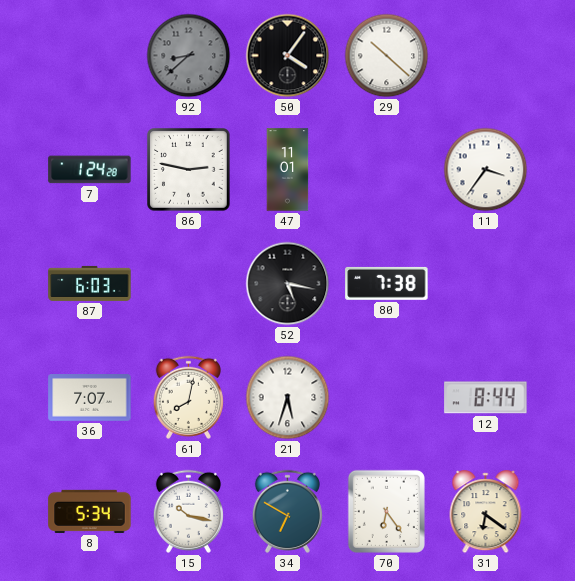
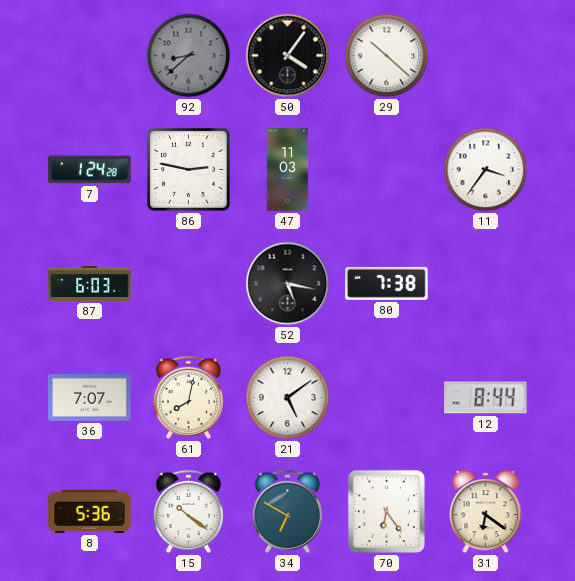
47: 11:01 -> 11:03 (288, 170)
21: 5:33 -> 5:09 (288, 398)
8: 5:34 -> 5:36 (90, 511)
15: 10:17 -> 10:21 (188, 511)
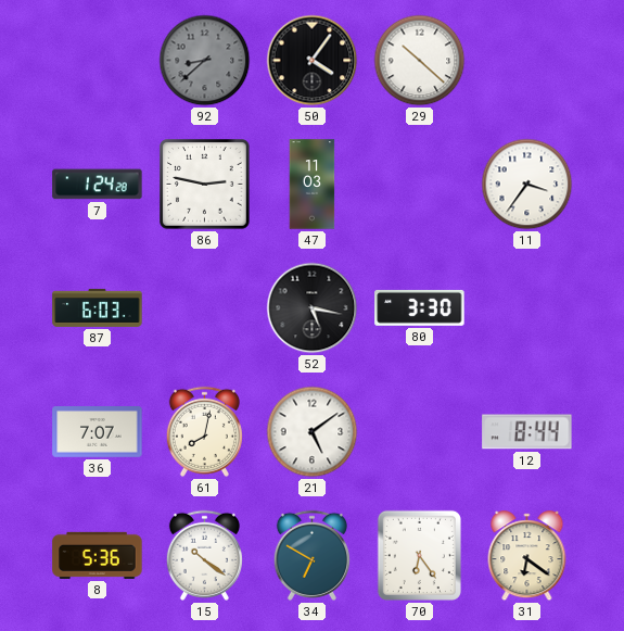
80: 7:38 -> 3:30 (420, 307)
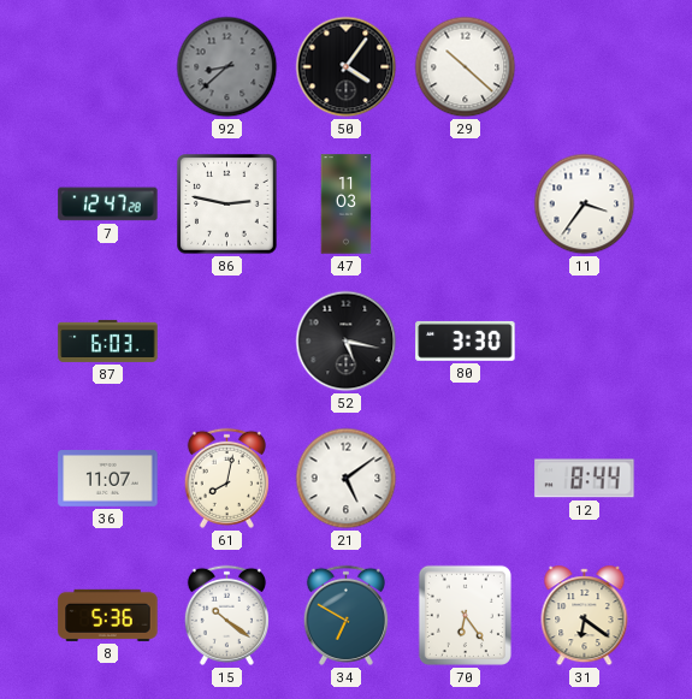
7: 1:24 -> 12:47 (108, 205)
36: 7:07 -> 11:07 (108, 479)
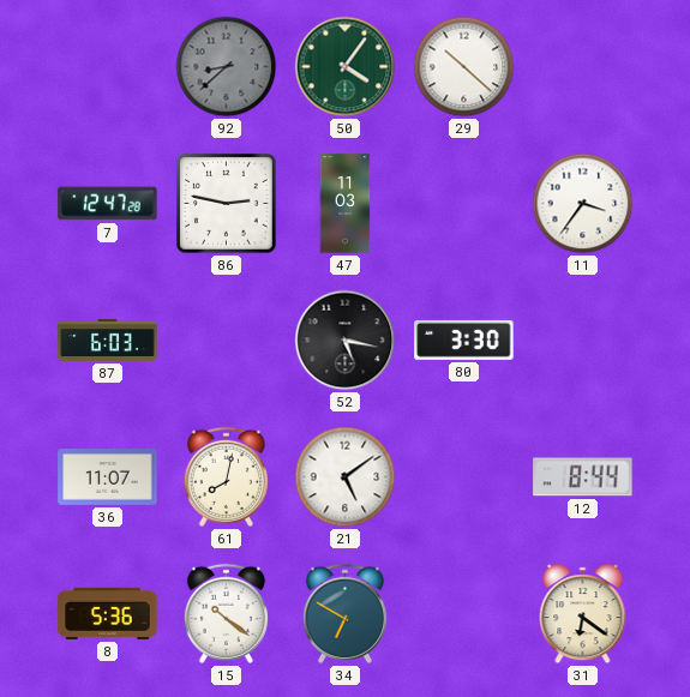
50 dial: black -> green (346, 67)
70: 6:24 -> none (465, 615)
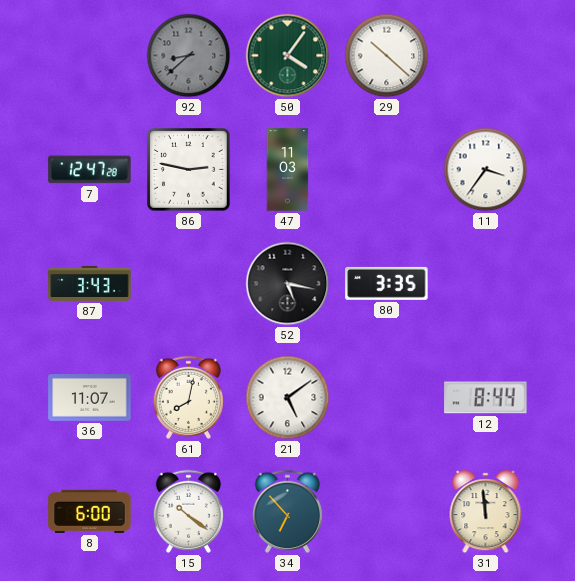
87: 6:03 -> 3:43 (90, 283)
80: 3:30 -> 3:35 (387, 283)
8: 5:36 -> 6:00 (90, 511)
34: 6:50 -> 6:53 (287, 511)
31: 6:21 -> 11:59 (486, 512)
